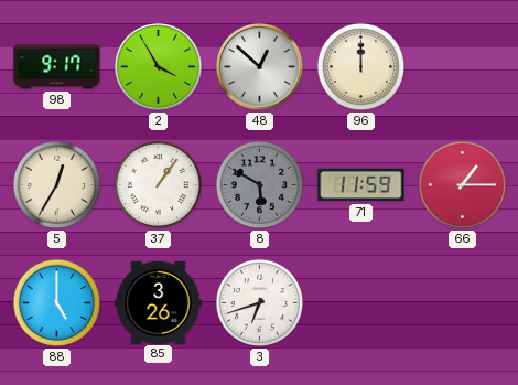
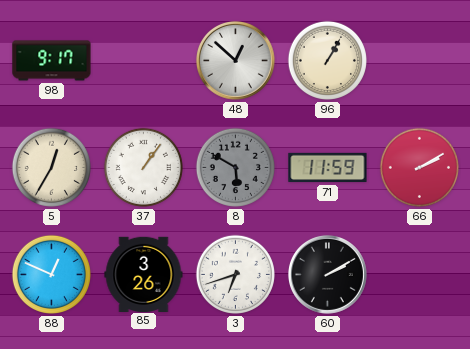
2: 3:55 -> none (158, 66)
96: 12:00 -> 1:05 (327, 60)
66: 1:15 -> 2:10 (419, 167)
88: 5:00 -> 12:49 (51, 274)
60: none -> 2:10 (327, 274)
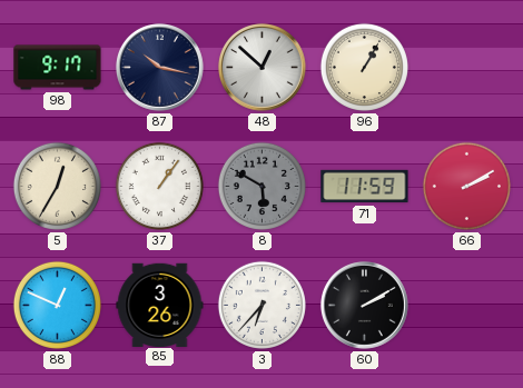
87: none -> 10:17 (159, 67)
3: 6:42 -> 6:37 (261, 305)
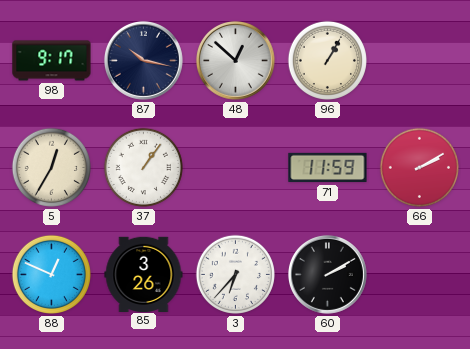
8: 5:50 -> none (261, 186)
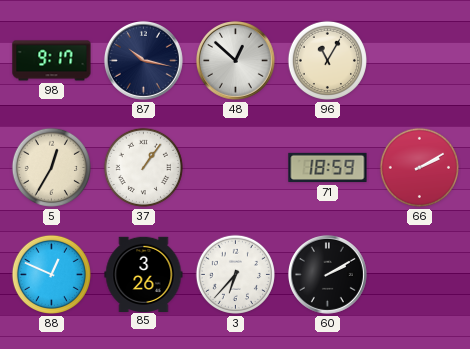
96: 1:05 -> 11:05 (327, 60)
71: 11:59 -> 18:59 (328, 168)
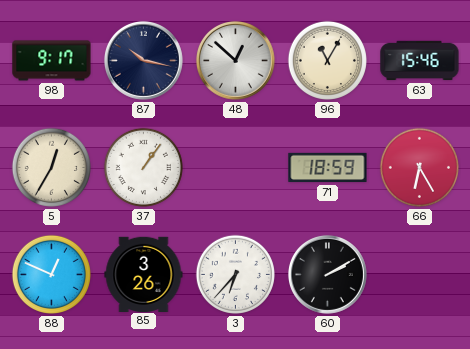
63: none -> 15:46 (420, 61)
66: 2:10 -> 6:25 (419, 167)
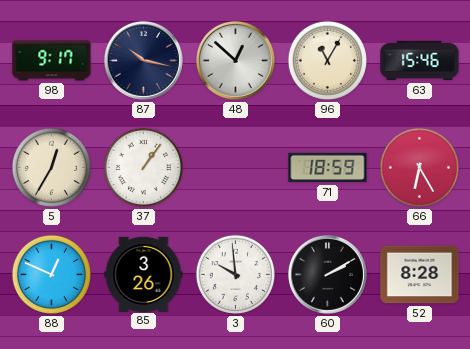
3: 6:37 -> 9:59 (235, 274)
52: none -> 8:28 (420, 275)
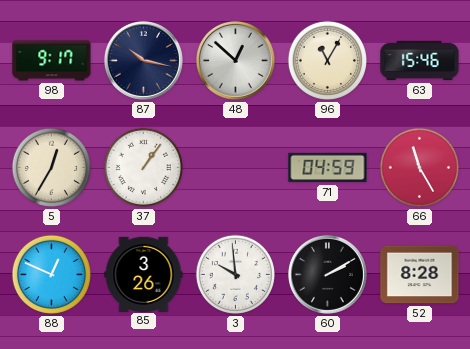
71: 18:59 -> 04:59 (328, 168)
66: 6:25 -> 11:25 (419, 167)
